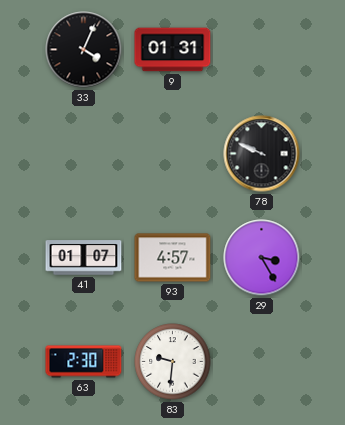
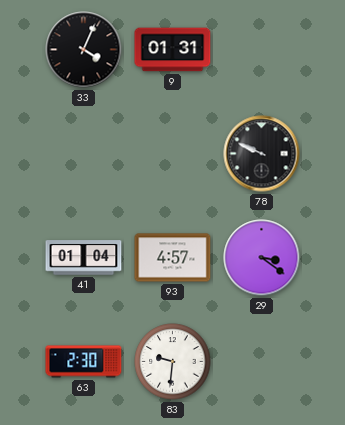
41: 01:07 -> 01:04 (84, 258)
29: 3:25 -> 3:21 (262, 258)
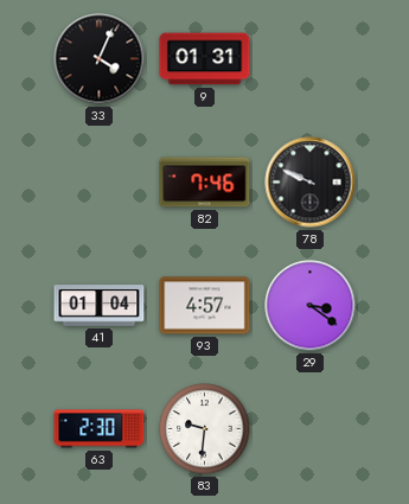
82: none -> 7:46 (205, 183)
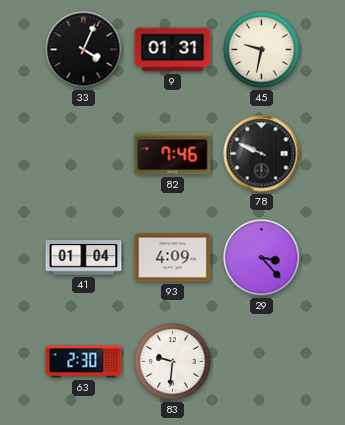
45: none -> 9:32 (262, 50)
93: 4:57 -> 4:09 (173, 258)
29: 3:21 -> 3:23 (262, 258)
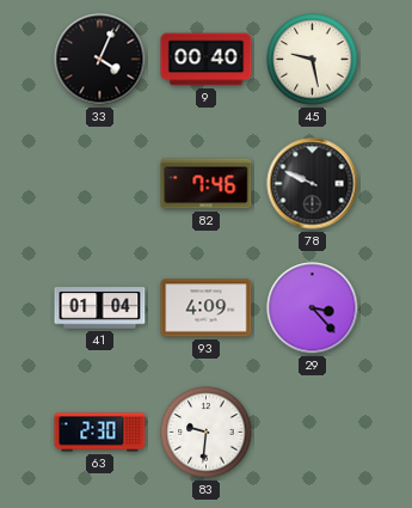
9: 01:31 -> 00:40 (207, 60)
45: 9:32 -> 9:28 (313, 60)
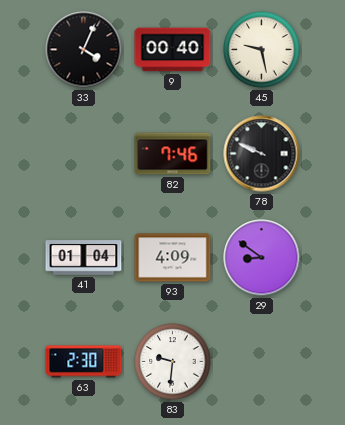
29: 3:23 -> 8:51 (262, 258)
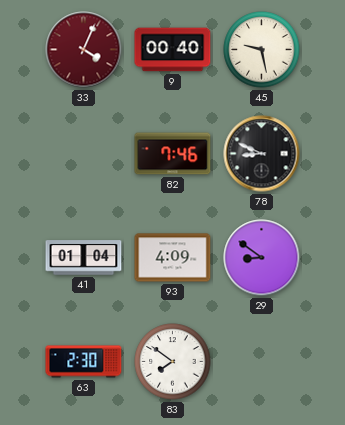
33 dial: black -> burgundy (84, 50)
78: 9:49 -> 8:49 (262, 154)
83: 9:31 -> 7:51 (173, 362)
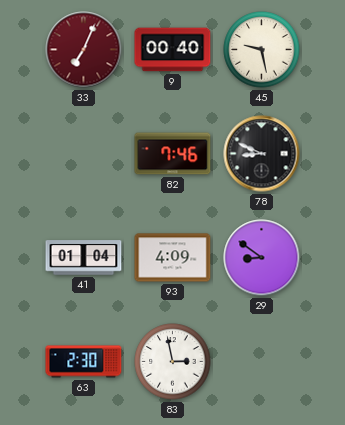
33: 4:04 -> 7:04 (84, 50)
83: 7:51 -> 2:58 (173, 362)
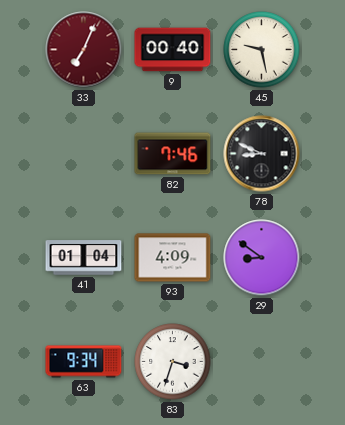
63: 2:30 -> 9:34 (84, 362)
83: 2:58 -> 3:33 (173, 362)
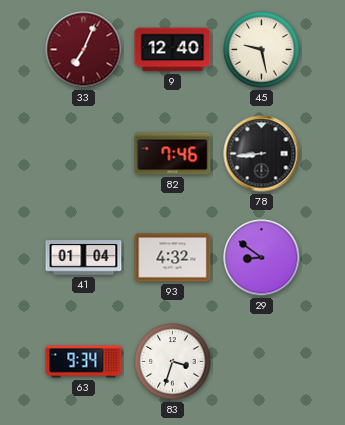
9: 00:40 -> 12:40 (173, 50)
78: 8:49 -> 8:44 (262, 154)
93: 4:09 -> 4:32 (173, 258)
